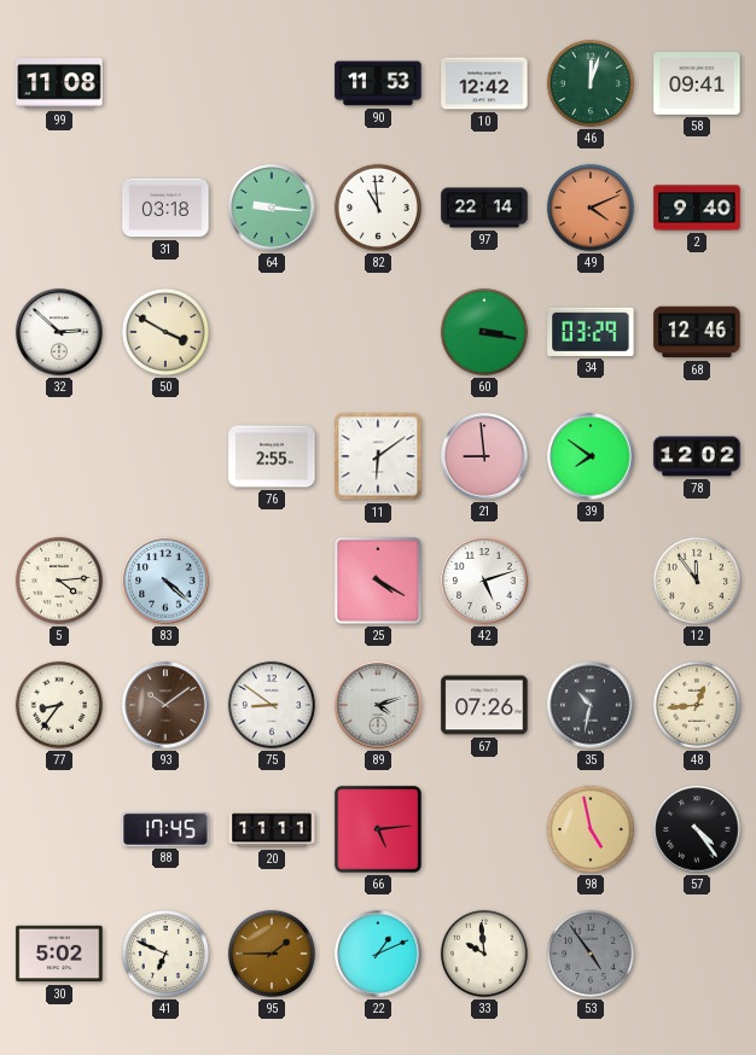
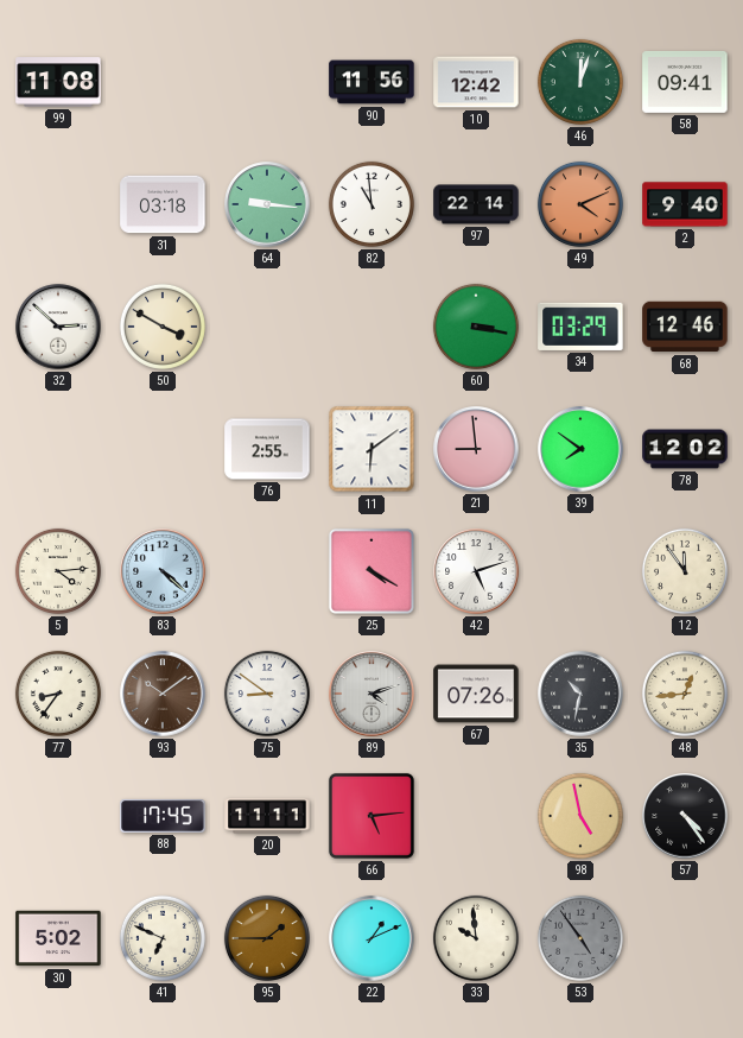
90: 11:53 -> 11:56 (371, 82)
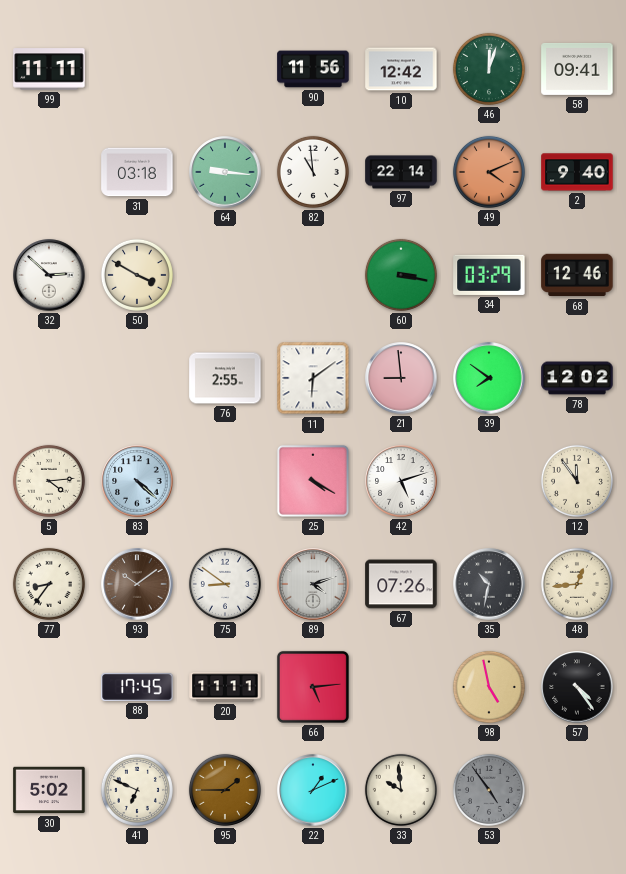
99: 11:08 -> 11:11 (49, 69)
